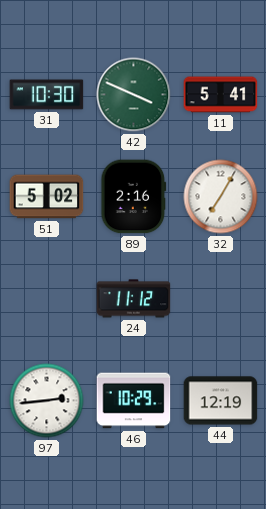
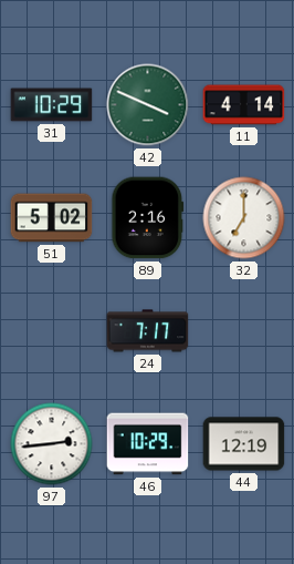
31: 10:30 -> 10:29 (52, 105)
11: 5:41 -> 4:14 (244, 105)
32: 7:05 -> 7:00 (244, 218)
24: 11:12 -> 7:17 (148, 331)
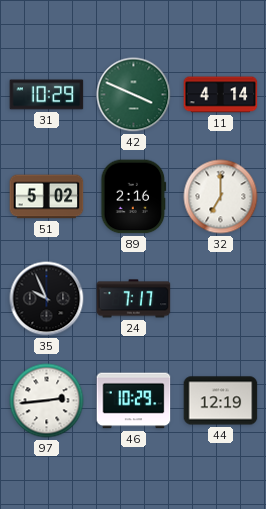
35: none -> 9:56 (47, 299)
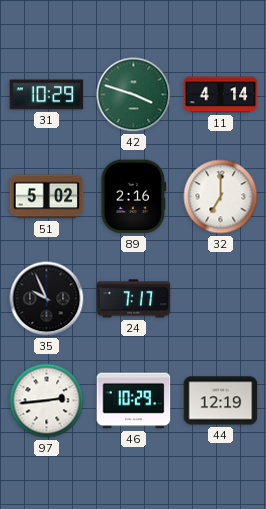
42: 3:49 -> 3:48 (134, 95)
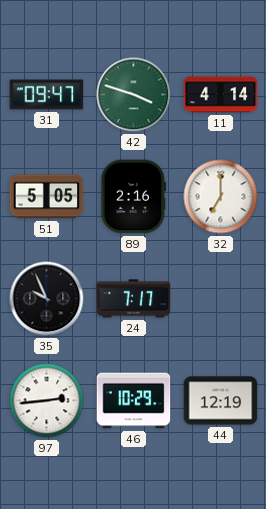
31: 10:29 -> 09:47 (47, 95)
51: 5:02 -> 5:05 (47, 197)
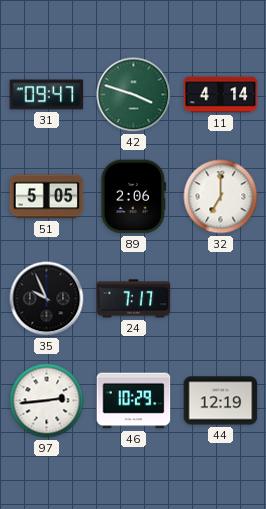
89: 2:16 -> 2:06 (134, 197)
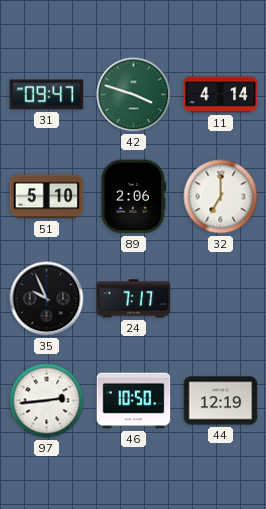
51: 5:05 -> 5:10 (47, 197)
46: 10:29 -> 10:50 (134, 401)
